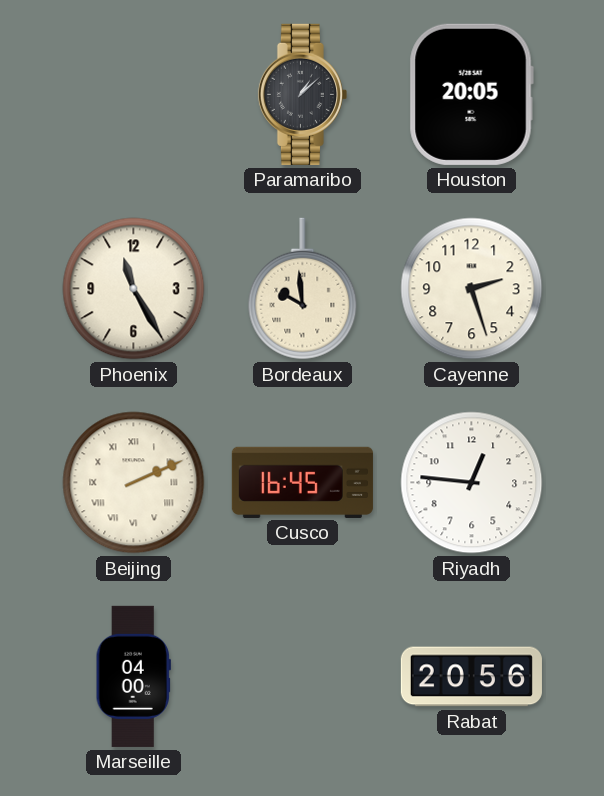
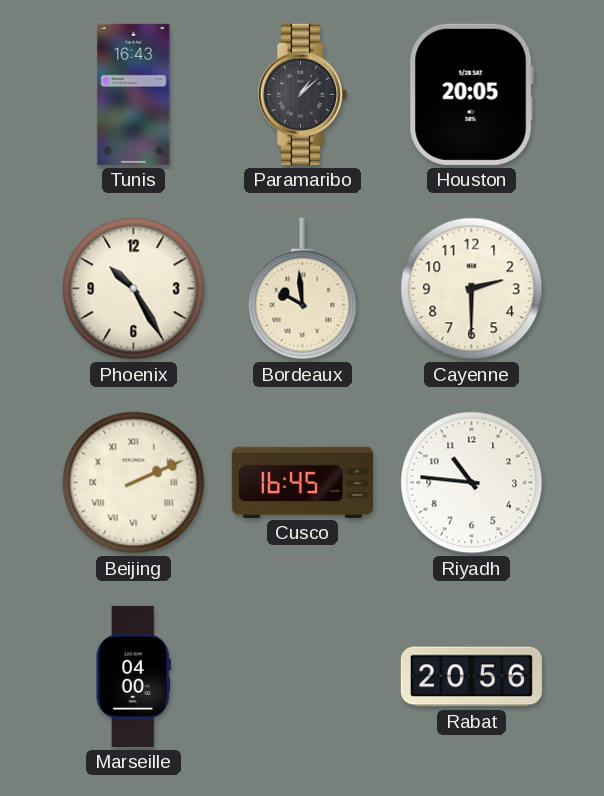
Tunis: none -> 16:43 (134, 94)
Phoenix: 11:25 -> 10:25 (134, 289)
Cayenne: 2:27 -> 2:30 (472, 289)
Riyadh: 12:46 -> 10:46 (472, 483)
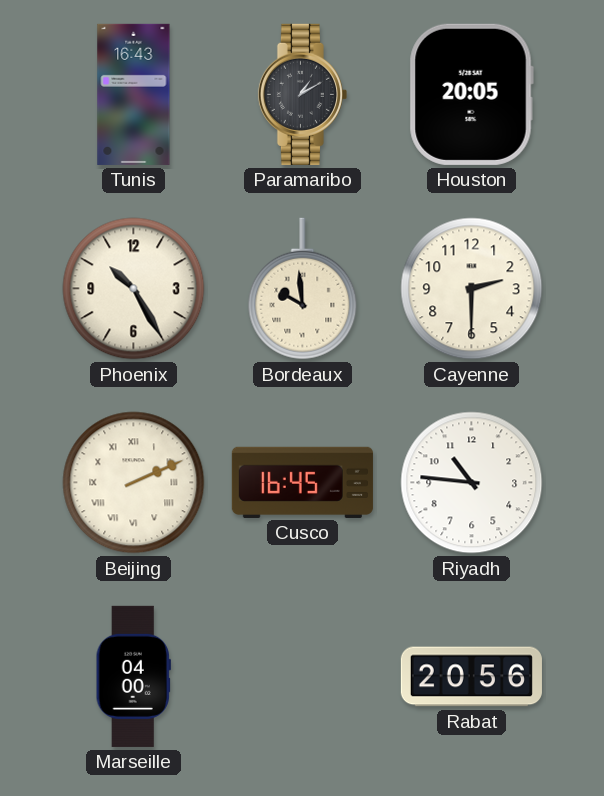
Paramaribo: 1:08 -> 1:10 (302, 94)
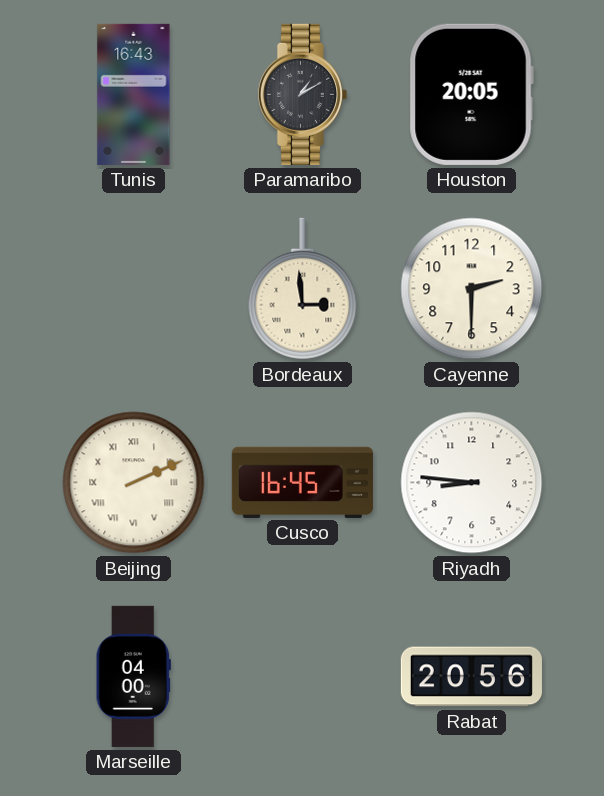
Phoenix: 10:25 -> none (134, 289)
Bordeaux: 9:59 -> 2:59 (303, 289)
Riyadh: 10:46 -> 8:46 (472, 483)
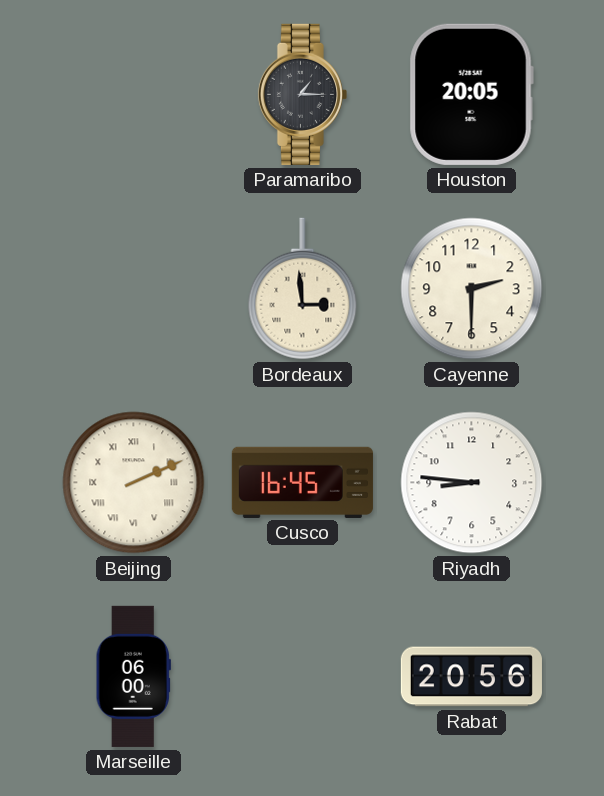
Tunis: 16:43 -> none (134, 94)
Paramaribo: 1:10 -> 1:15 (302, 94)
Marseille: 04:00 -> 06:00 (133, 676)
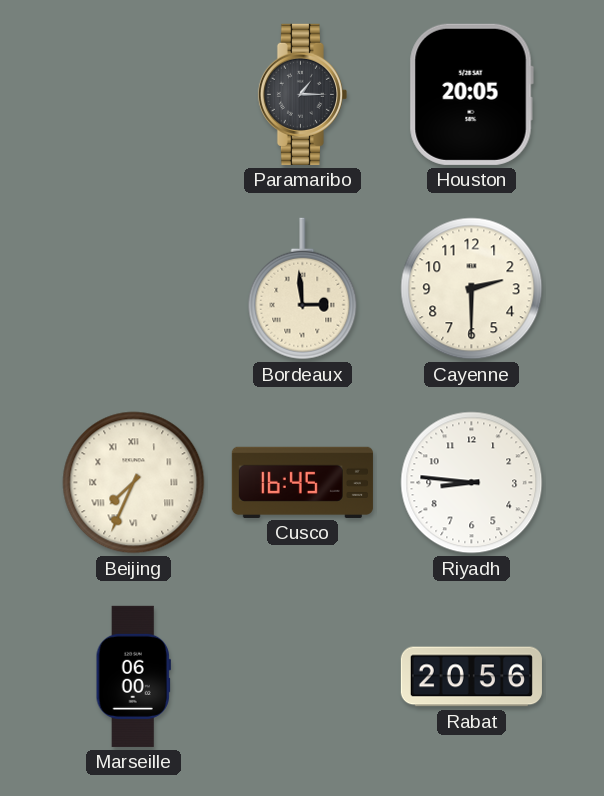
Beijing: 2:11 -> 7:34 (134, 483)
